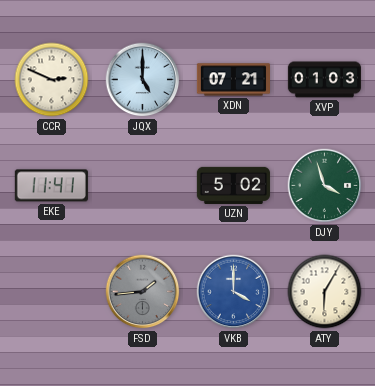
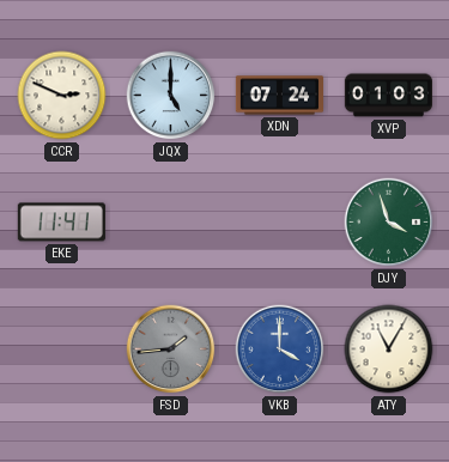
XDN: 07:21 -> 07:24 (279, 96)
UZN: 5:02 -> none (233, 185)
ATY: 6:05 -> 11:05 (389, 349)
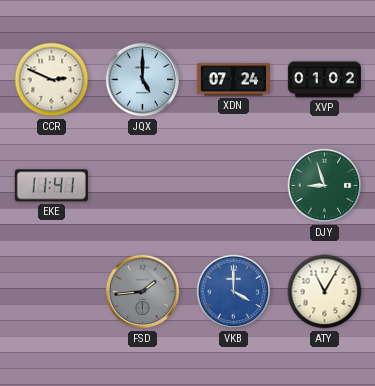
XVP: 01:03 -> 01:02 (324, 80)
DJY: 3:57 -> 8:57 (325, 186)
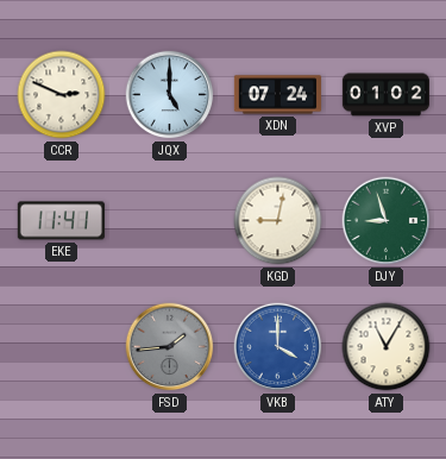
KGD: none -> 9:02 (278, 221)
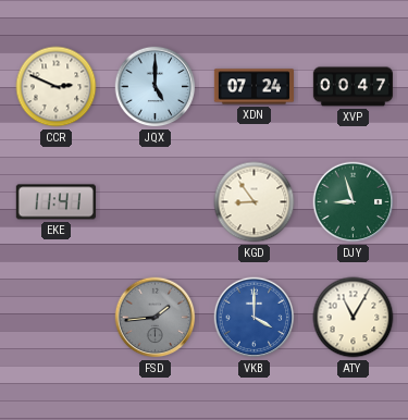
XVP: 01:02 -> 00:47 (353, 87)
KGD: 9:02 -> 8:54 (255, 202)
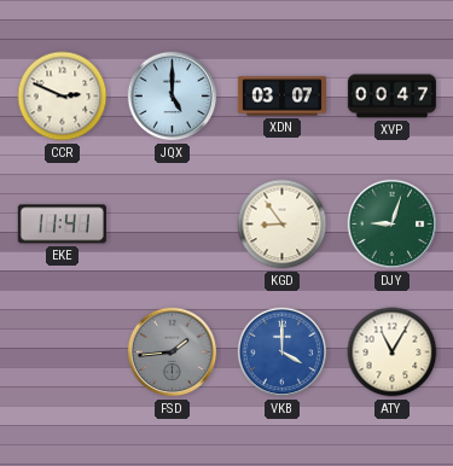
XDN: 07:24 -> 03:07 (281, 97)
DJY: 8:57 -> 9:03 (393, 225)
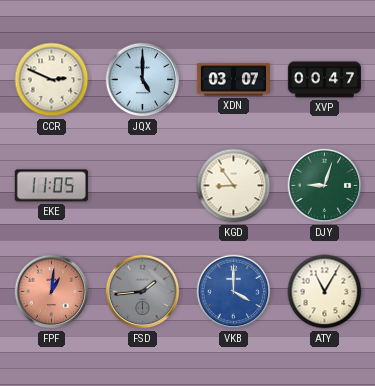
EKE: 11:41 -> 11:05 (51, 186)
FPF: none -> 1:01 (52, 292)
